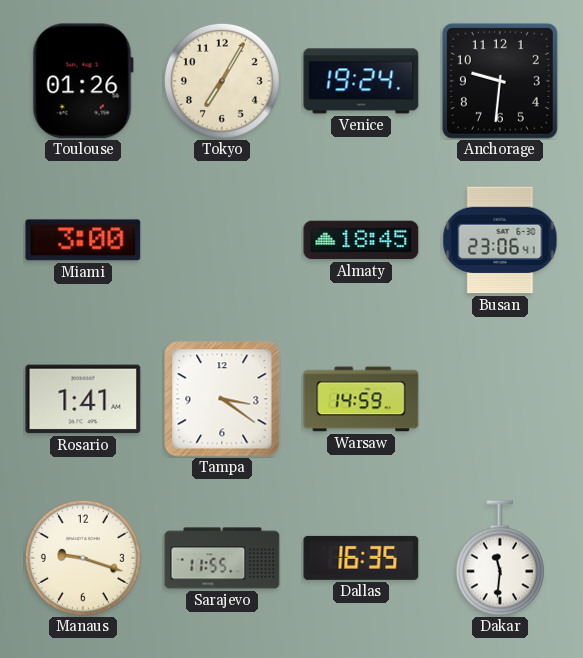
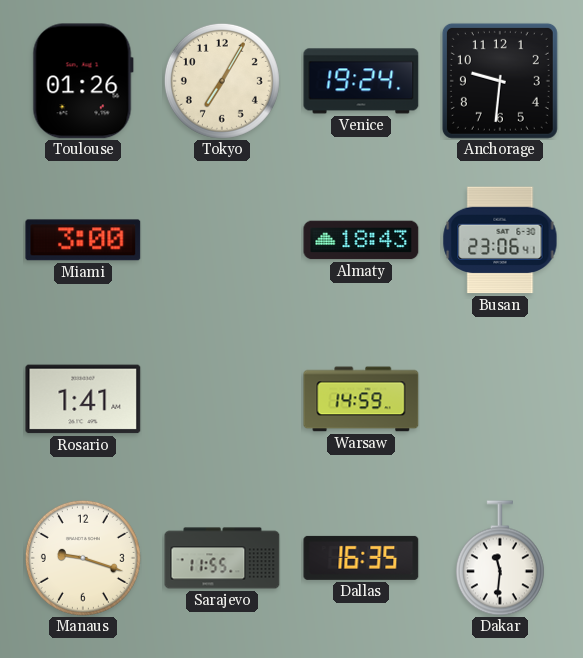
Almaty: 18:45 -> 18:43 (361, 240)
Tampa: 3:21 -> none (222, 399)
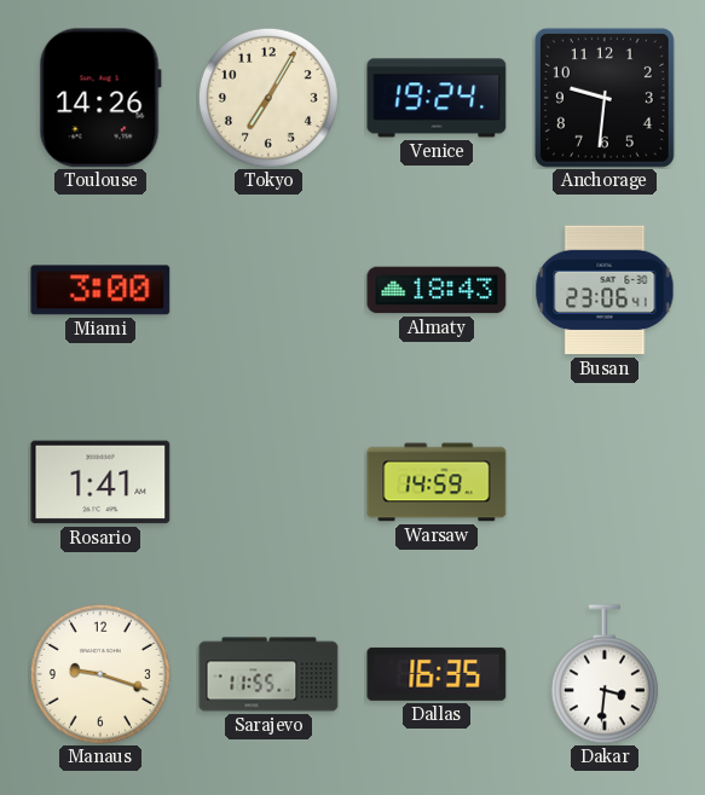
Toulouse: 01:26 -> 14:26 (100, 98)
Dakar: 11:31 -> 3:31 (605, 674)
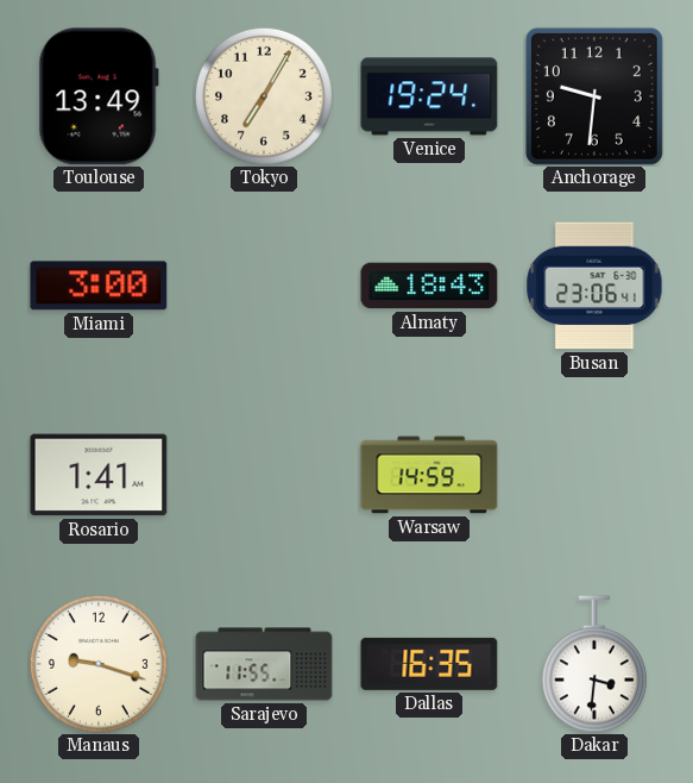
Toulouse: 14:26 -> 13:49 (99, 96)
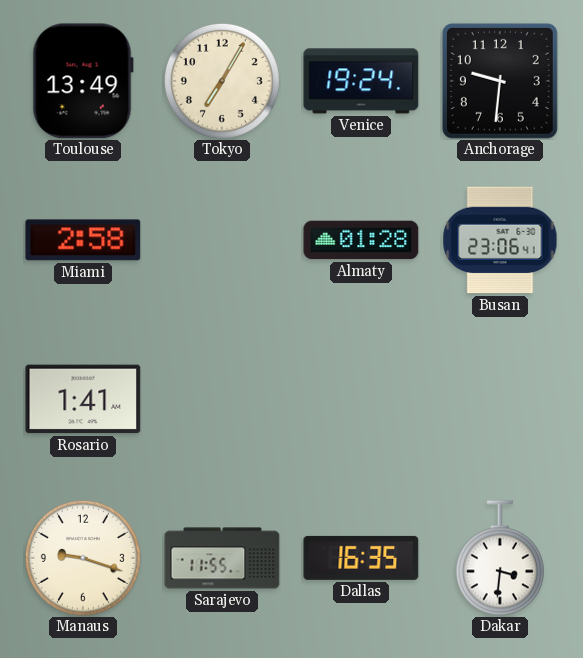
Miami: 3:00 -> 2:58 (83, 240)
Almaty: 18:43 -> 01:28 (361, 240)
Warsaw: 14:59 -> none (429, 475)
